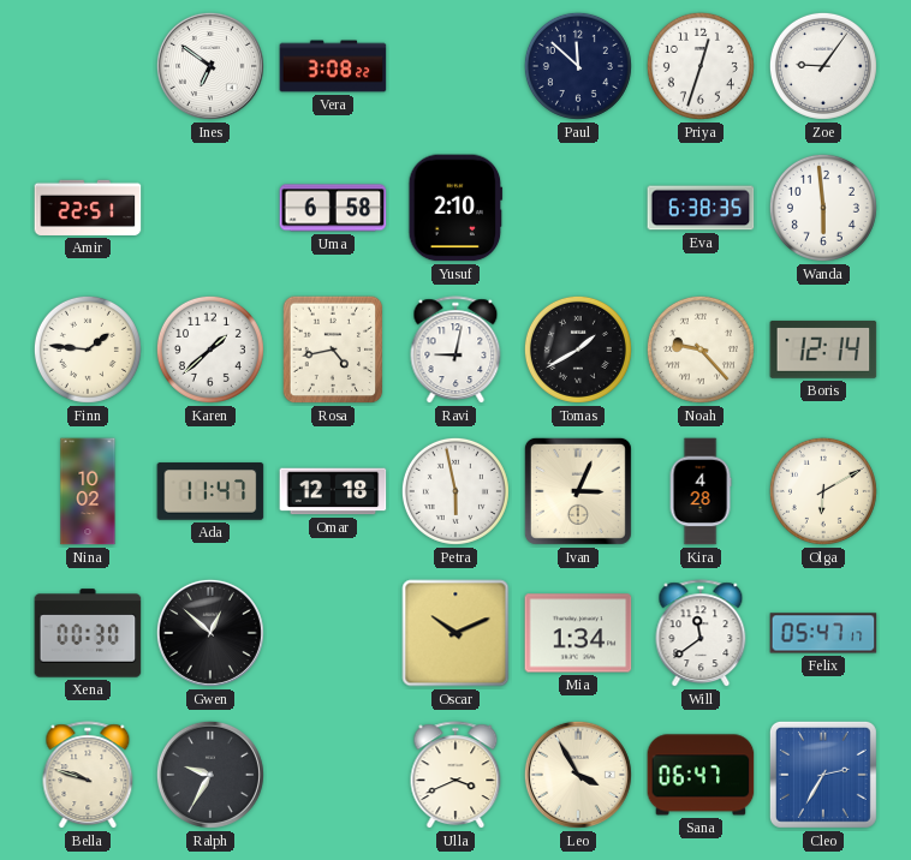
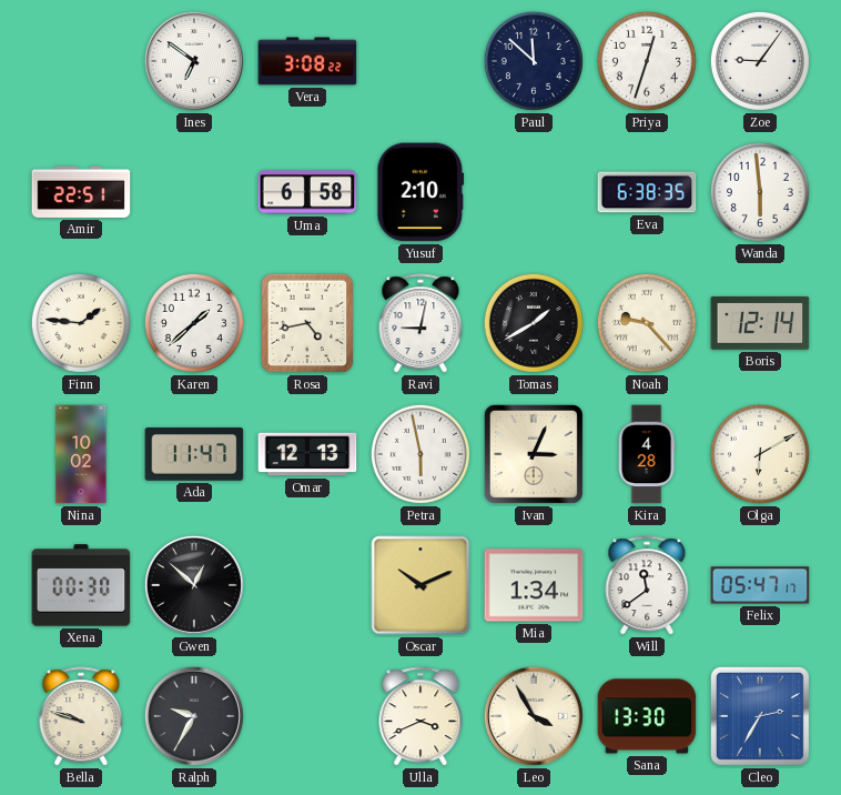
Omar: 12:18 -> 12:13 (307, 454)
Sana: 06:47 -> 13:30 (647, 716)
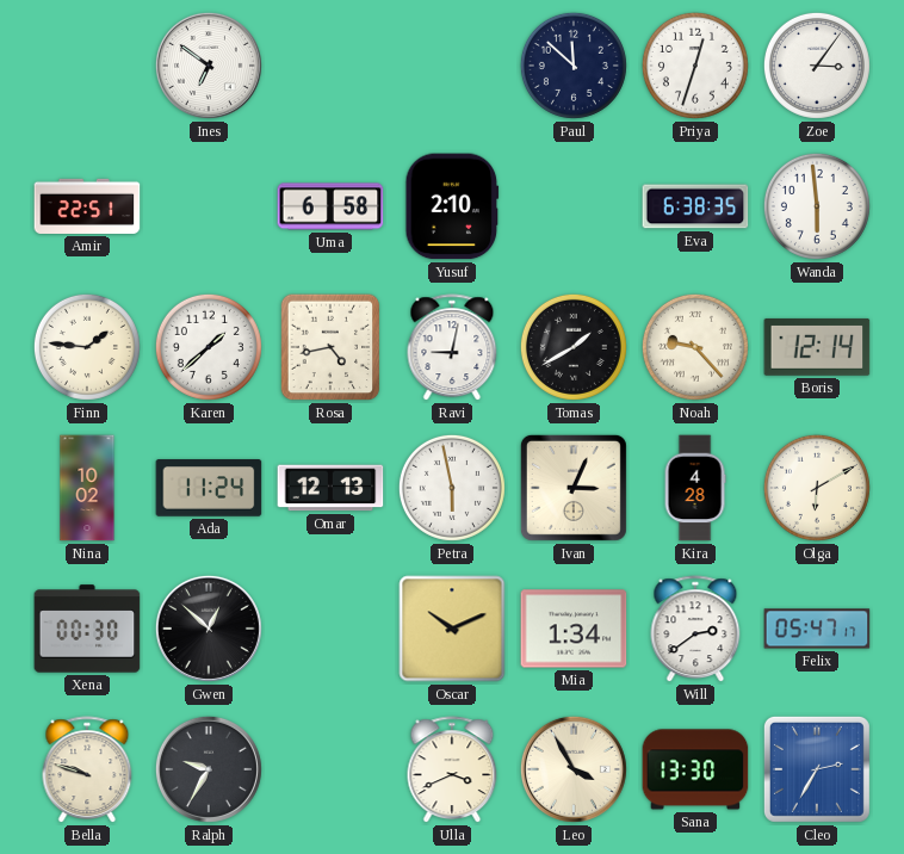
Vera: 3:08 -> none (307, 61)
Zoe: 9:06 -> 3:06 (817, 66)
Ada: 11:47 -> 11:24 (209, 488)
Will: 11:39 -> 2:39 (695, 630)
